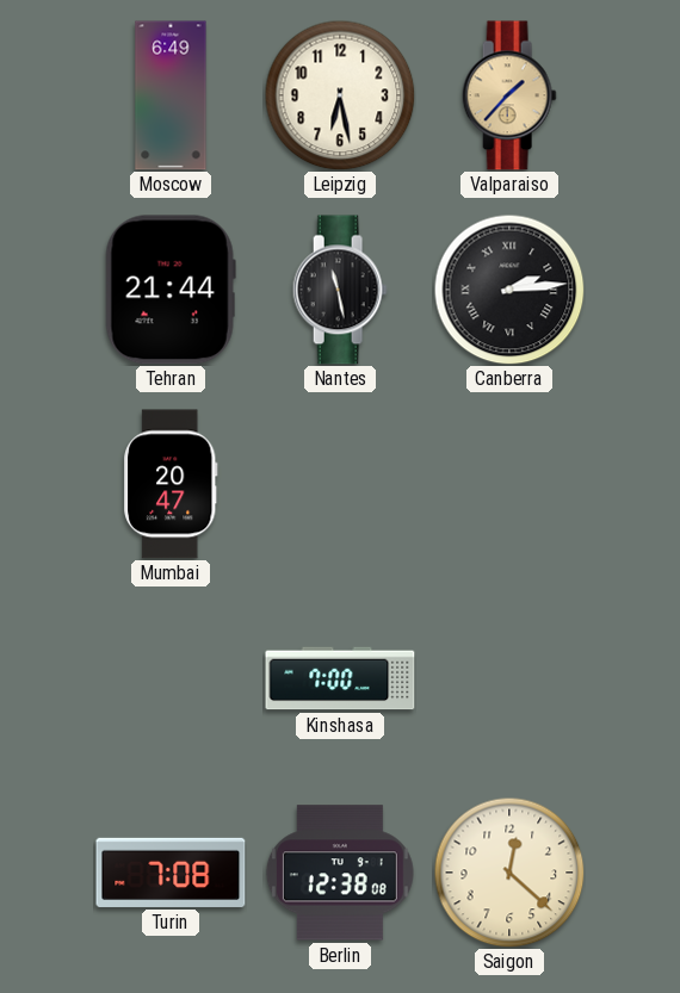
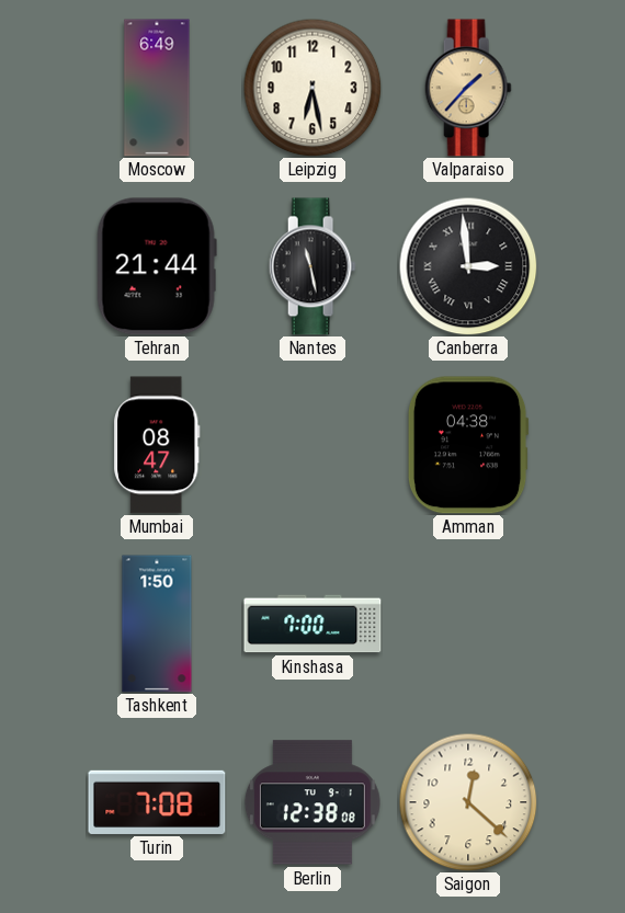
Canberra: 2:14 -> 2:59 (468, 266)
Mumbai: 20:47 -> 08:47 (157, 445)
Amman: none -> 04:38 (468, 445)
Tashkent: none -> 1:50 (157, 624)
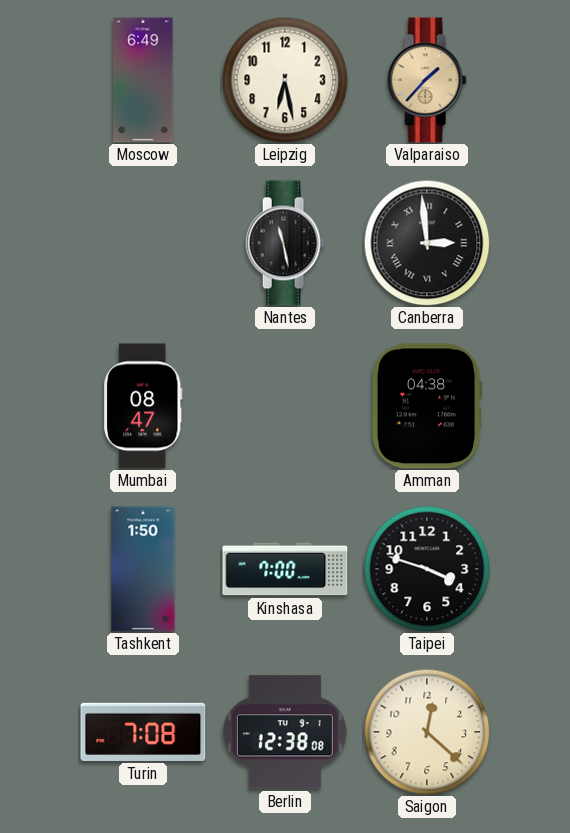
Tehran: 21:44 -> none (157, 266)
Taipei: none -> 3:48 (427, 569)
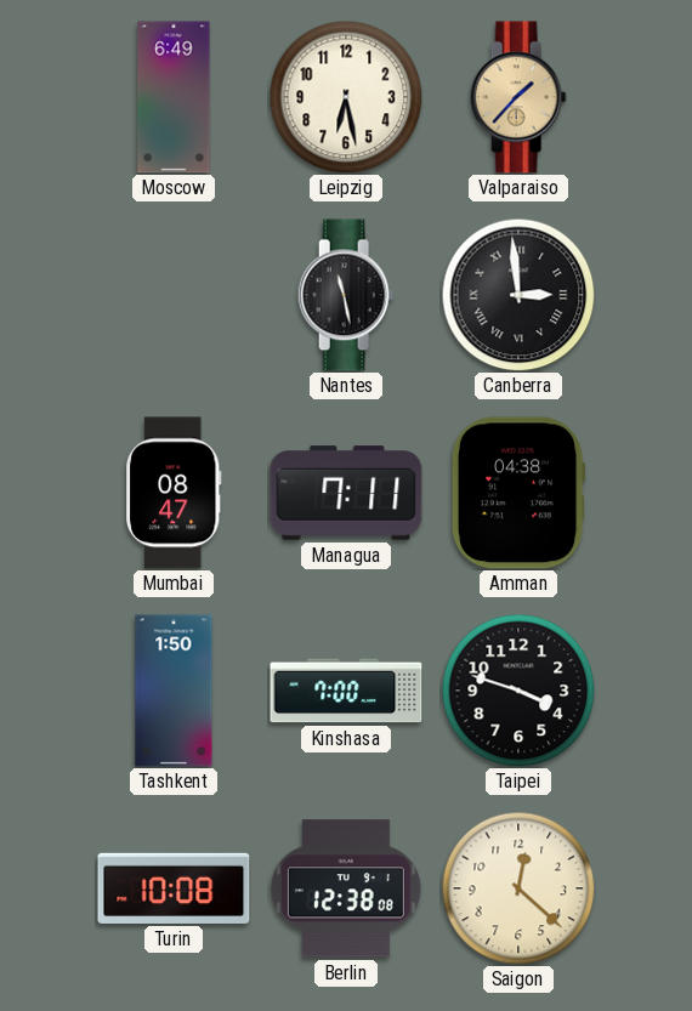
Managua: none -> 7:11 (346, 493)
Turin: 7:08 -> 10:08 (174, 888)
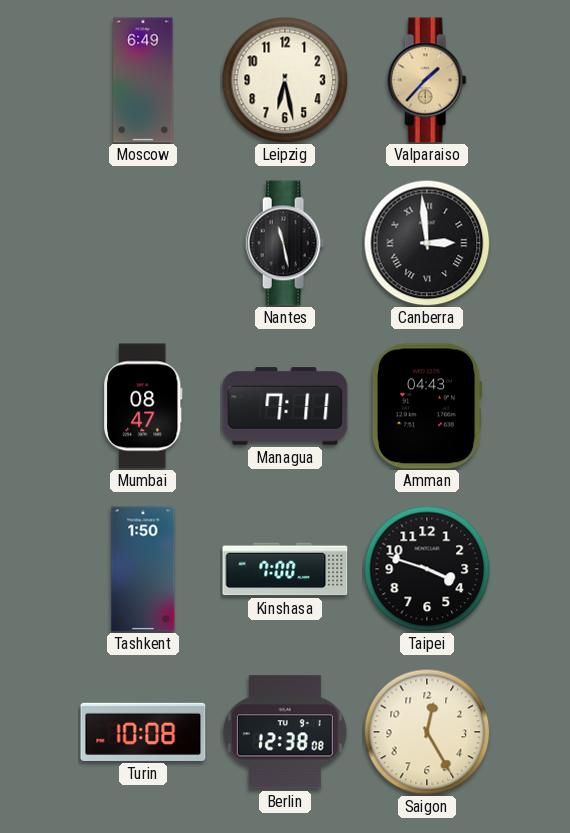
Amman: 04:38 -> 04:43 (427, 406)
Saigon: 12:22 -> 12:25 (427, 732)
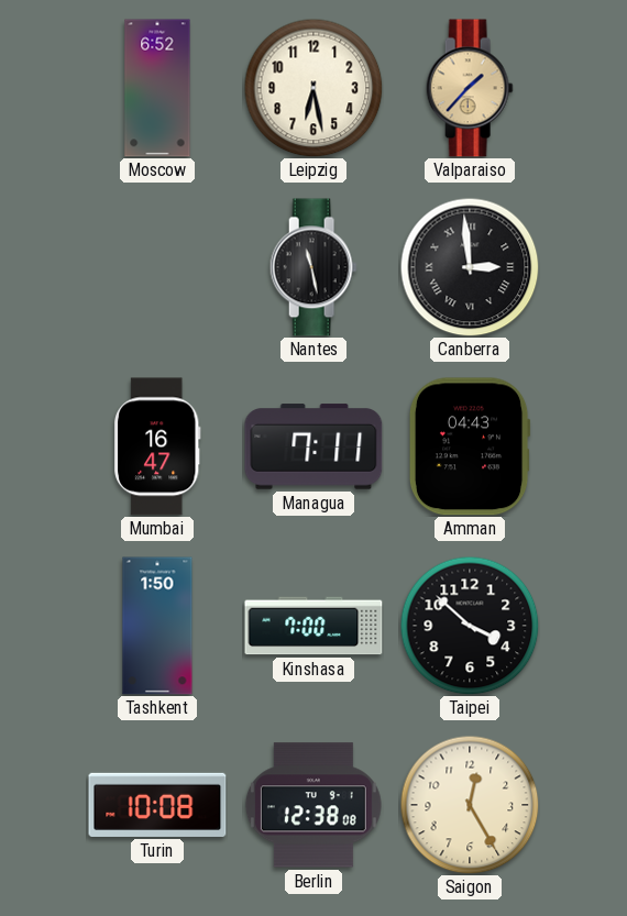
Moscow: 6:49 -> 6:52 (157, 88)
Mumbai: 08:47 -> 16:47 (157, 446)
Taipei: 3:48 -> 3:52 (470, 626)
